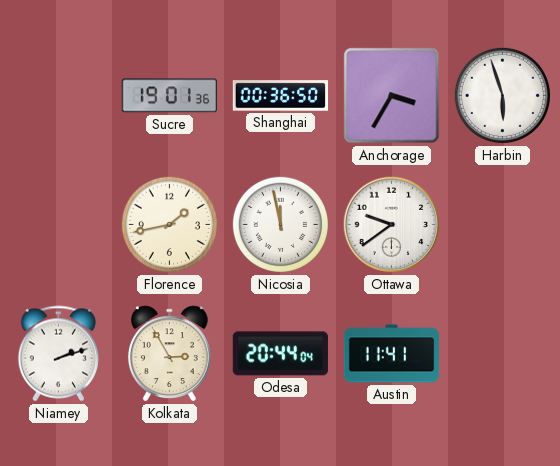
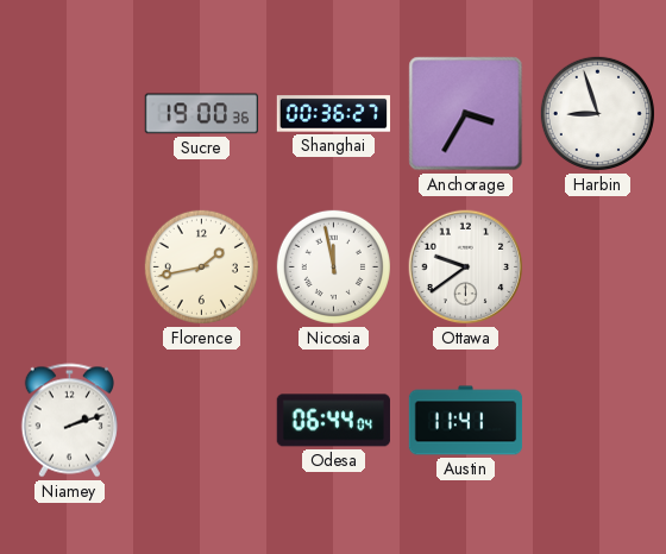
Sucre: 19:01 -> 19:00 (201, 114)
Shanghai: 00:36:50 -> 00:36:27 (334, 114)
Harbin: 5:57 -> 8:57 (597, 113)
Kolkata: 2:55 -> none (169, 354)
Odesa: 20:44 -> 06:44 (333, 421)
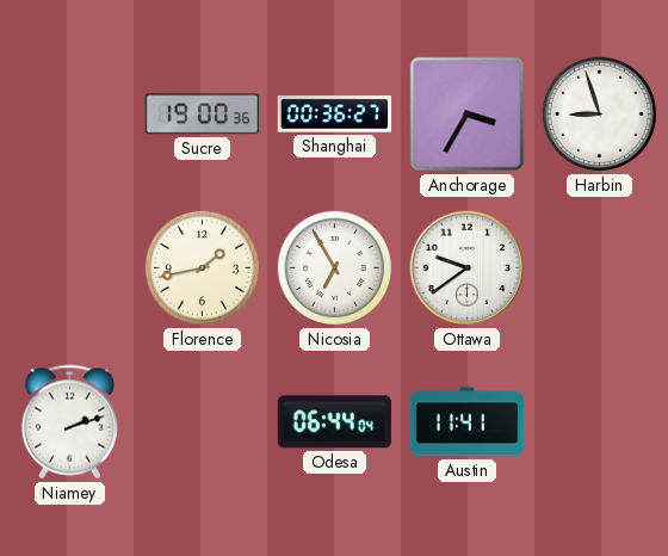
Nicosia: 11:58 -> 6:55 (334, 267)
